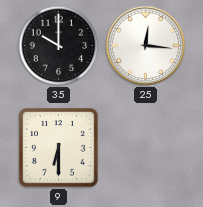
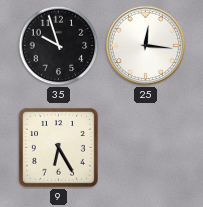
35: 10:00 -> 9:57 (59, 46)
9: 6:30 -> 6:25 (59, 148)
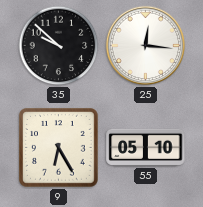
35: 9:57 -> 9:52 (59, 46)
55: none -> 05:10 (146, 147)
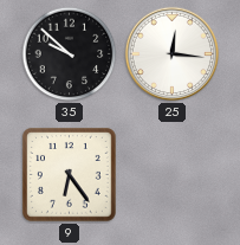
9: 6:25 -> 6:24 (70, 175)
55: 05:10 -> none (146, 147)
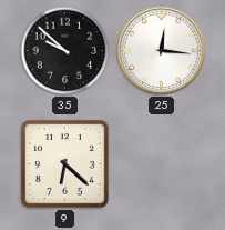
9: 6:24 -> 6:22 (65, 164)
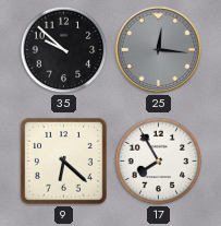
25 dial: white -> grey (159, 50)
17: none -> 7:55 (159, 162)
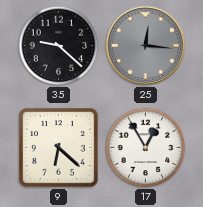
35: 9:52 -> 9:22 (59, 46)
17: 7:55 -> 12:55 (146, 148)
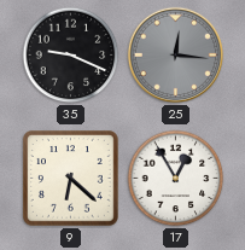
35: 9:22 -> 9:19 (71, 56)
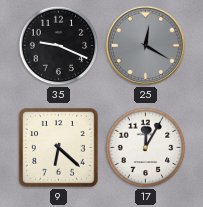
25: 12:16 -> 12:20 (146, 46)
17: 12:55 -> 12:05 (146, 148)
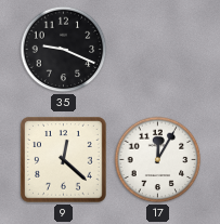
25: 12:20 -> none (146, 46)
9: 6:22 -> 12:22 (64, 160)
